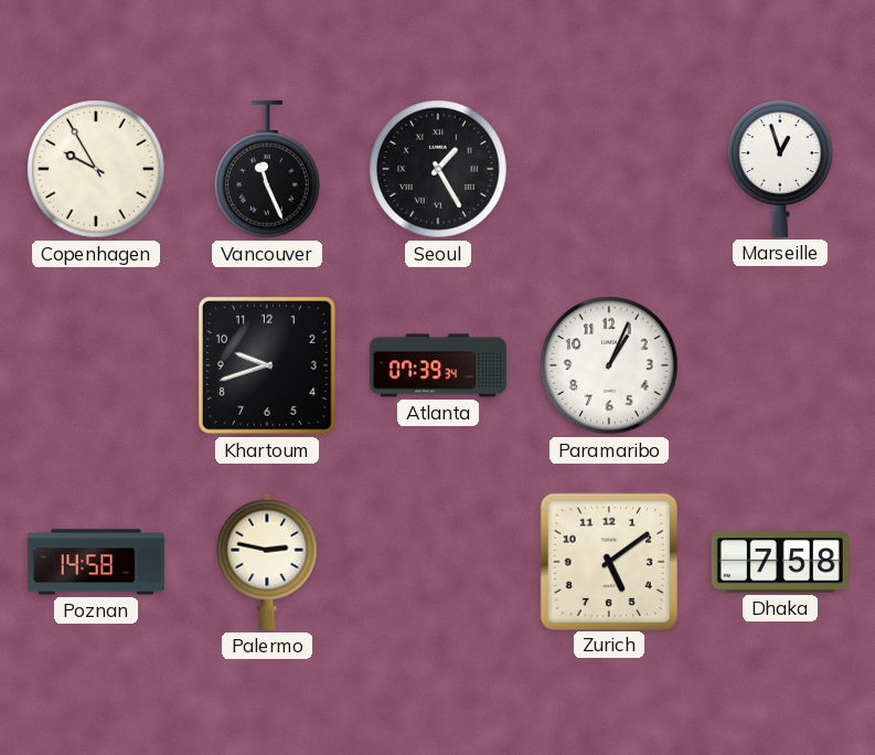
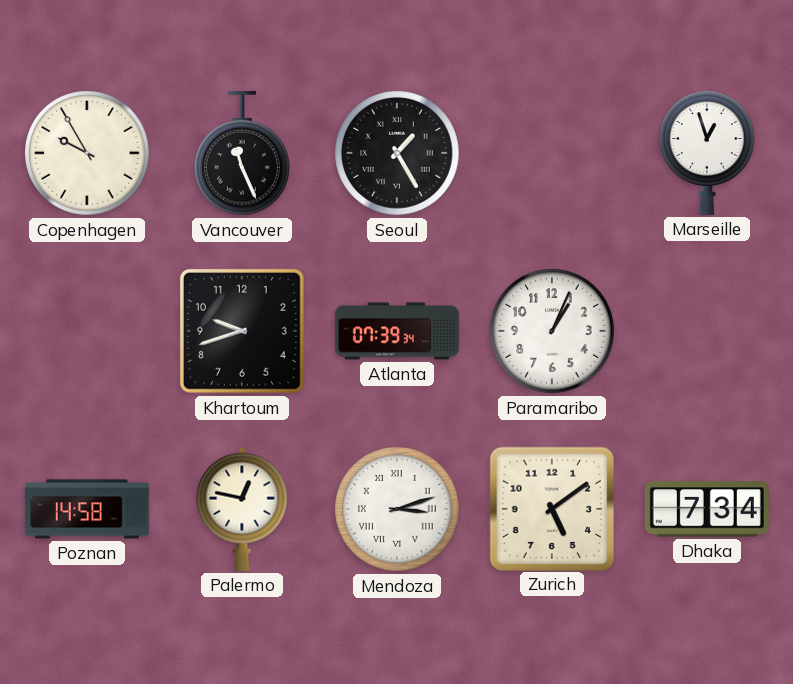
Palermo: 2:47 -> 12:47 (242, 509)
Mendoza: none -> 3:12 (397, 509)
Dhaka: 7:58 -> 7:34 (707, 509)
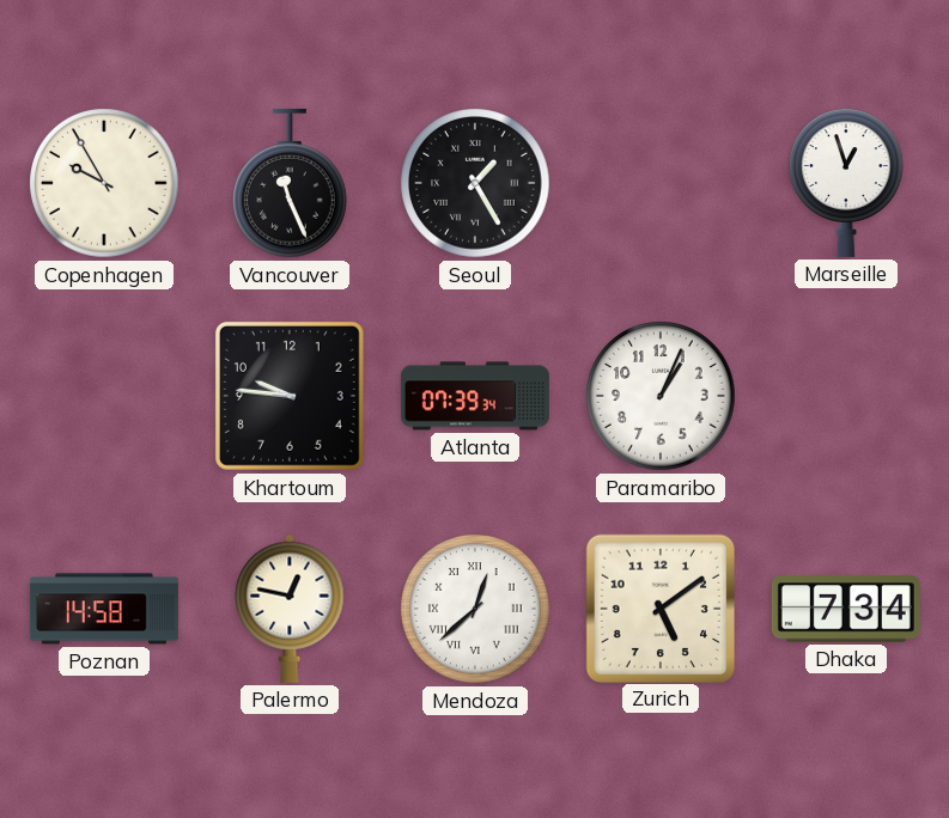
Khartoum: 9:42 -> 9:46 (290, 396)
Mendoza: 3:12 -> 12:38 (475, 609)
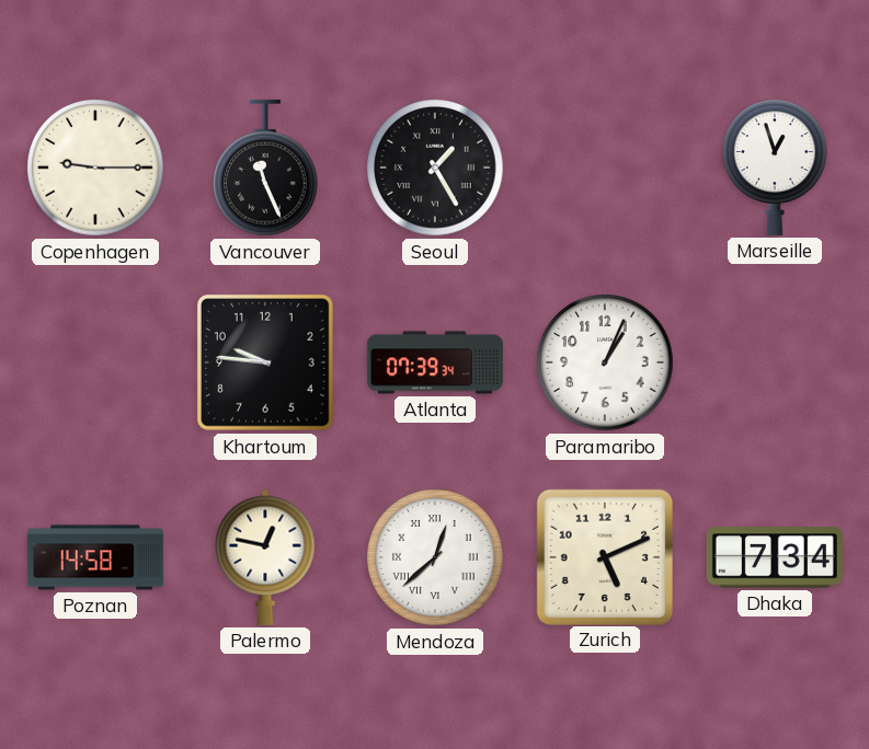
Copenhagen: 9:55 -> 9:15 (95, 168)
Zurich: 5:09 -> 5:11 (604, 556)
